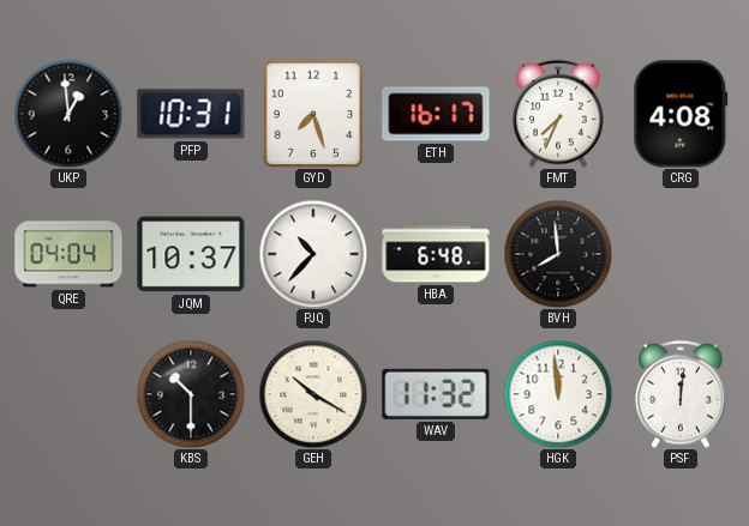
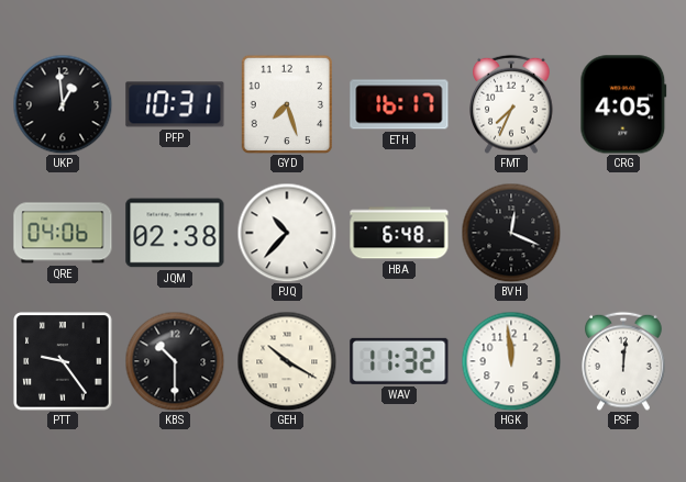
CRG: 4:08 -> 4:05 (623, 104)
QRE: 04:04 -> 04:06 (63, 233)
JQM: 10:37 -> 02:38 (175, 233)
BVH: 7:59 -> 12:19 (511, 233)
PTT: none -> 9:24 (63, 361)
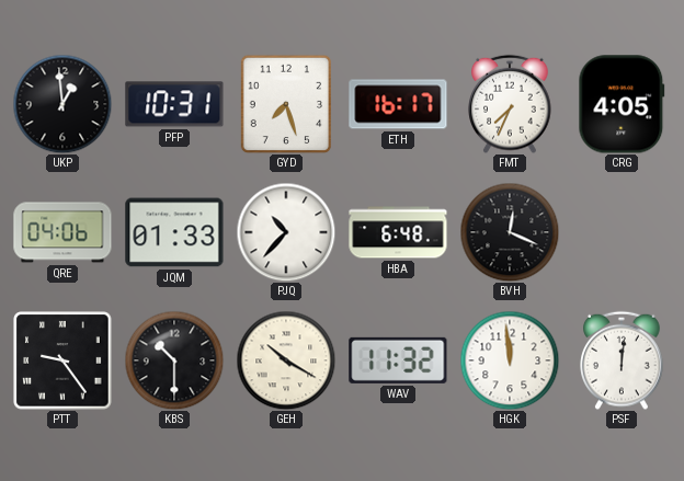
JQM: 02:38 -> 01:33 (174, 232)
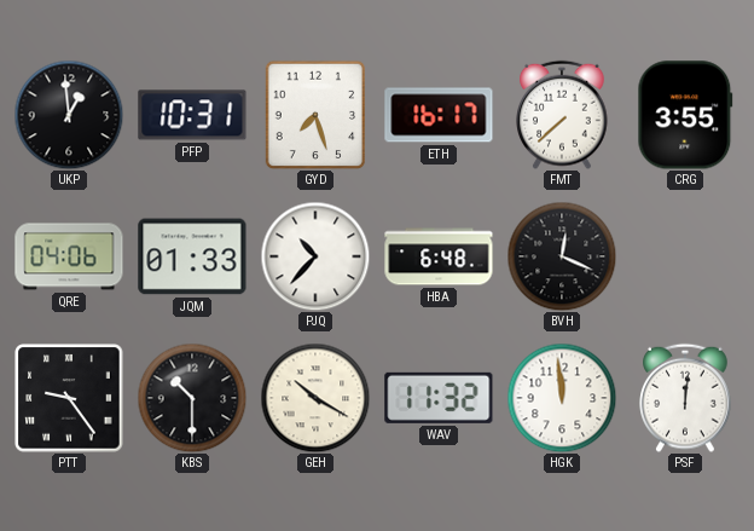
FMT: 7:34 -> 7:38 (562, 115)
CRG: 4:05 -> 3:55 (685, 115)
